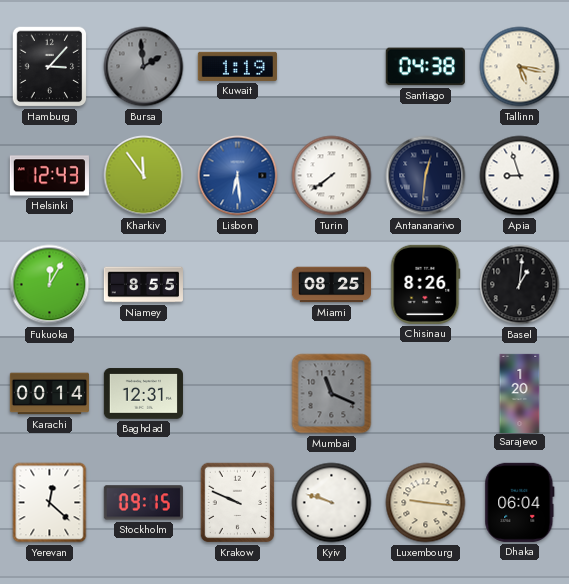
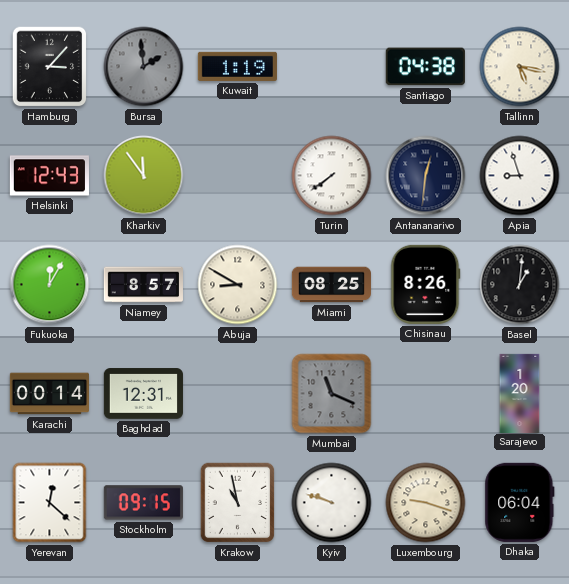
Lisbon: 6:29 -> none (238, 176)
Niamey: 8:55 -> 8:57 (143, 285)
Abuja: none -> 8:50 (238, 285)
Krakow: 9:49 -> 10:58 (238, 503)
Luxembourg: 9:16 -> 9:18 (426, 503)
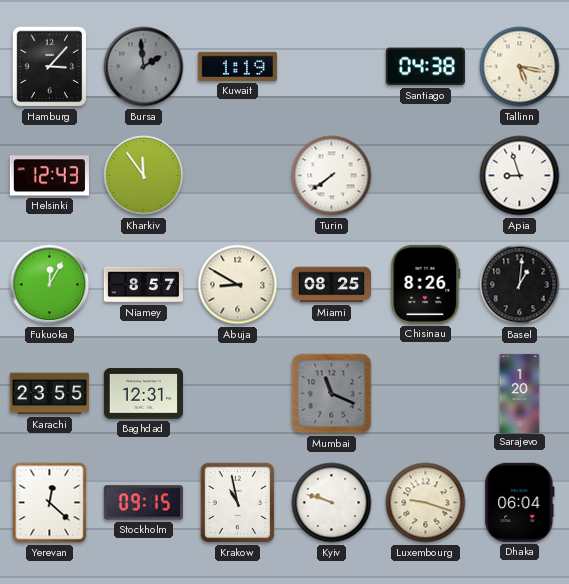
Antananarivo: 12:31 -> none (426, 176)
Karachi: 00:14 -> 23:55 (49, 394)
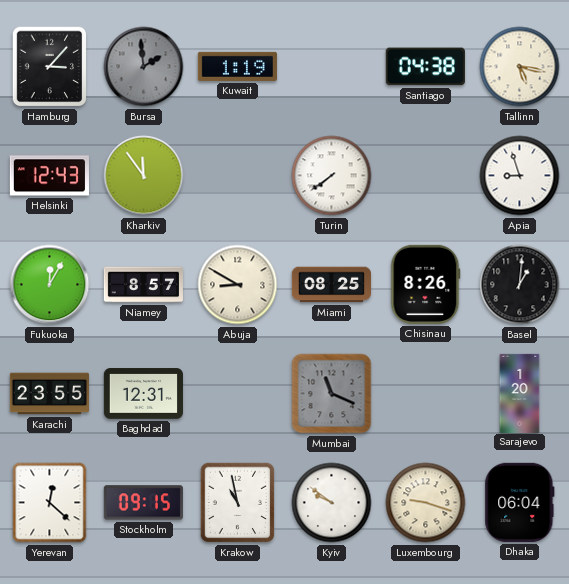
Kyiv: 9:48 -> 9:51 (332, 503)
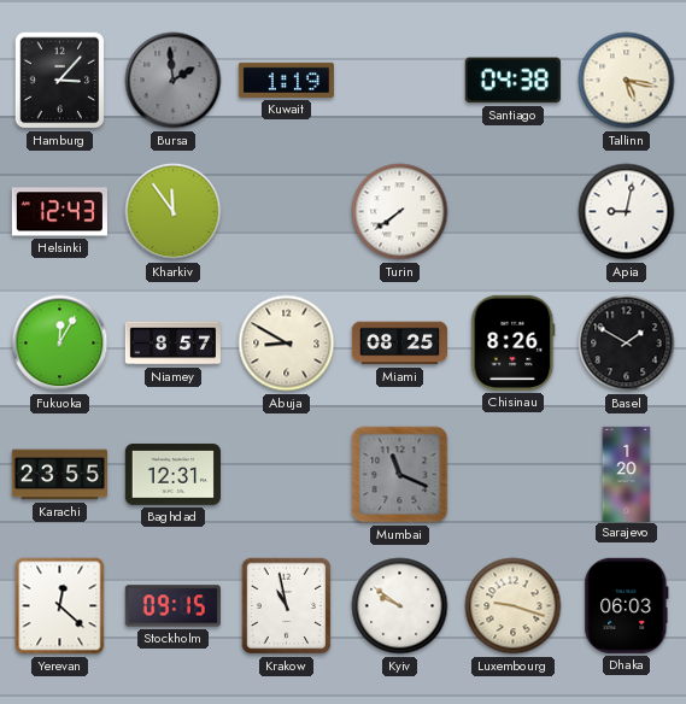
Apia: 8:57 -> 9:02 (627, 212)
Basel: 1:01 -> 1:50 (627, 344)
Dhaka: 06:04 -> 06:03 (627, 605)
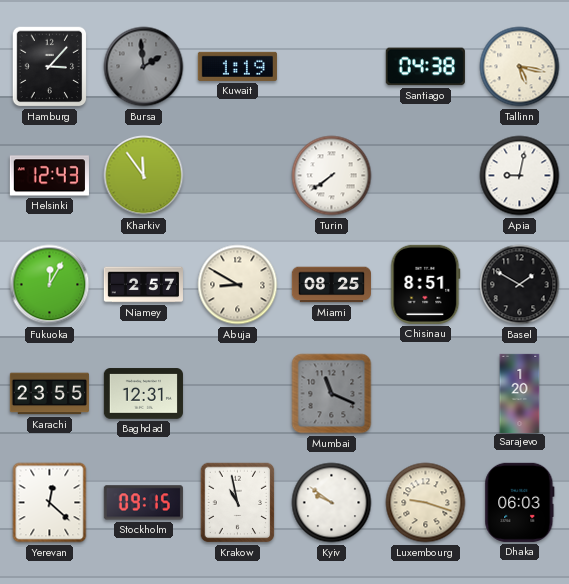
Niamey: 8:57 -> 2:57 (143, 285)
Chisinau: 8:26 -> 8:51 (426, 284)
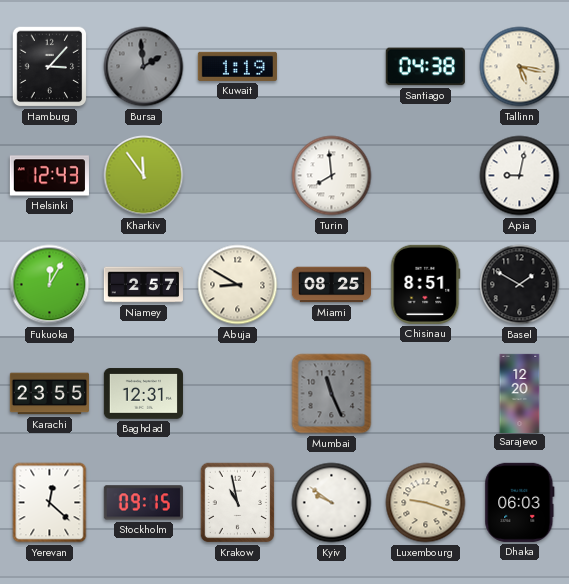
Turin: 7:39 -> 7:59 (332, 176)
Mumbai: 11:19 -> 11:26 (332, 394)
Sarajevo: 1:20 -> 12:20 (520, 393)
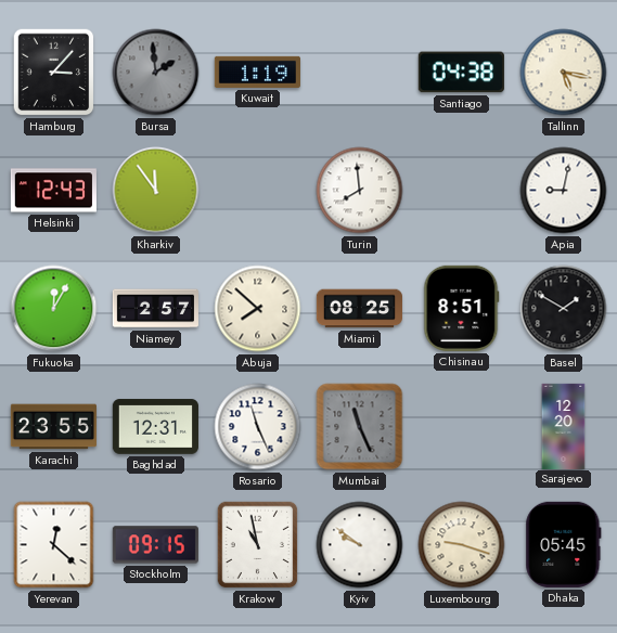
Abuja: 8:50 -> 7:52 (258, 309)
Rosario: none -> 11:26 (258, 427)
Dhaka: 06:03 -> 05:45 (564, 544)
